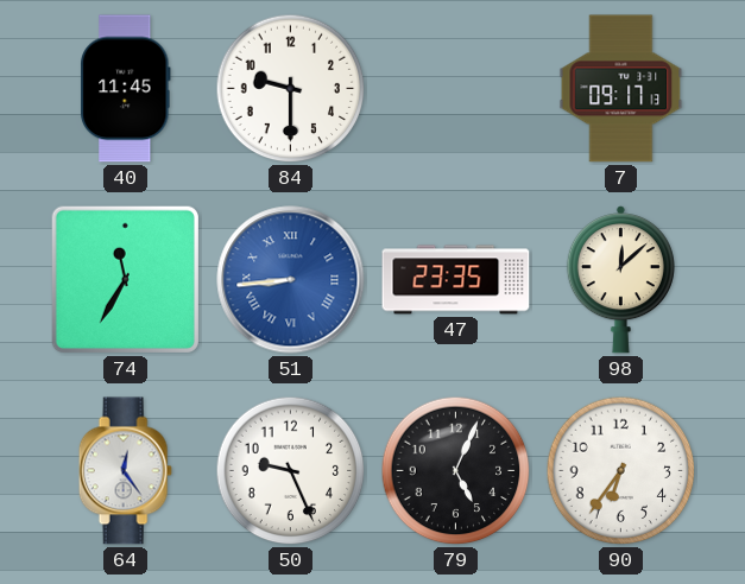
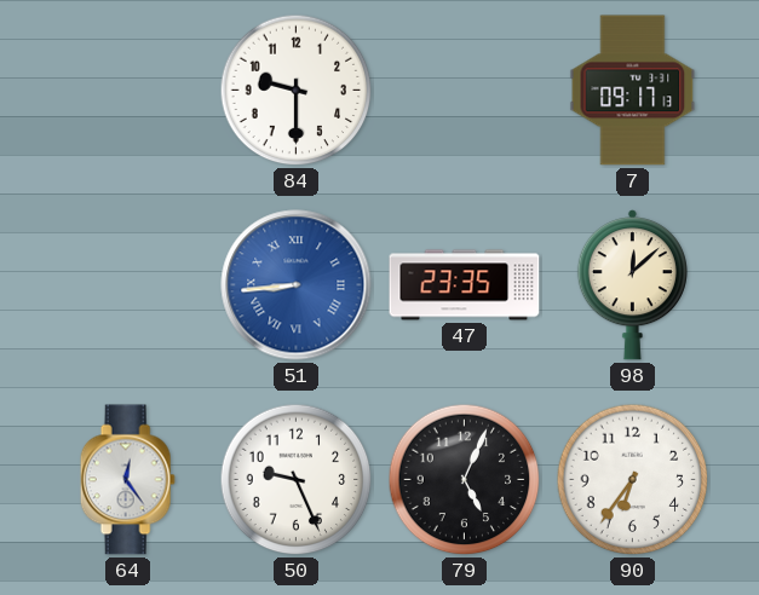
40: 11:45 -> none (126, 89)
74: 11:35 -> none (125, 279)
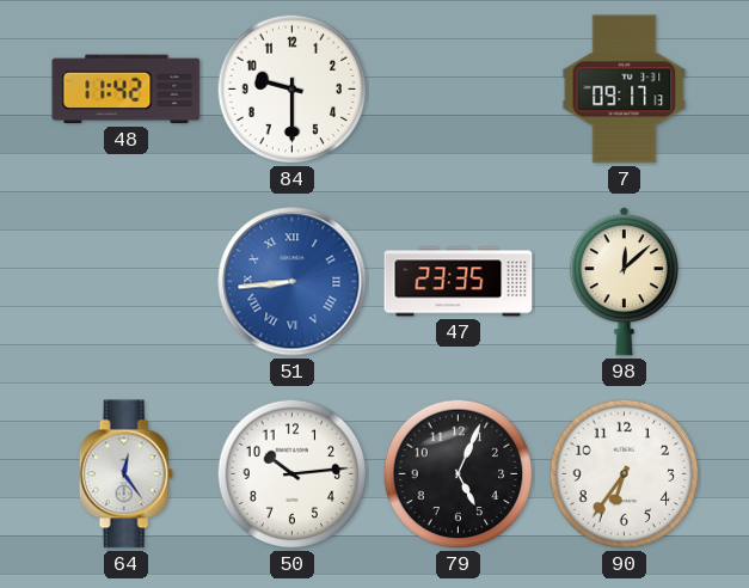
48: none -> 11:42 (127, 90)
50: 9:26 -> 10:14 (293, 474)
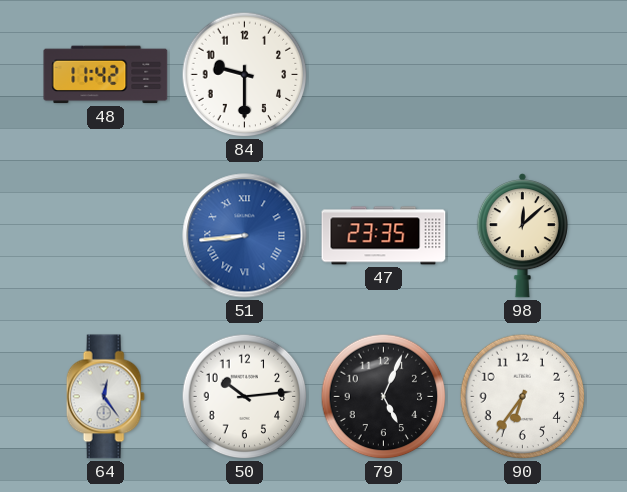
7: 09:17 -> none (625, 90)
